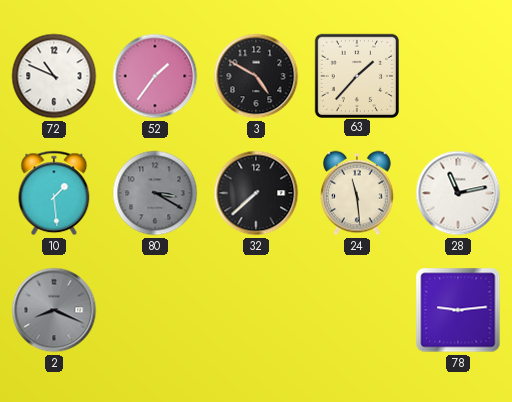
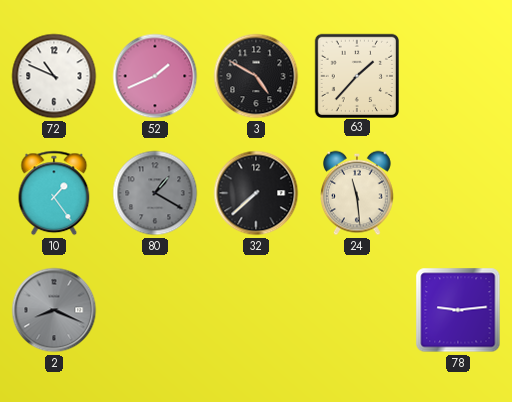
52: 1:36 -> 1:41 (155, 76)
10: 1:29 -> 1:24 (54, 193)
80: 3:20 -> 1:20 (155, 193)
28: 11:13 -> none (458, 193)
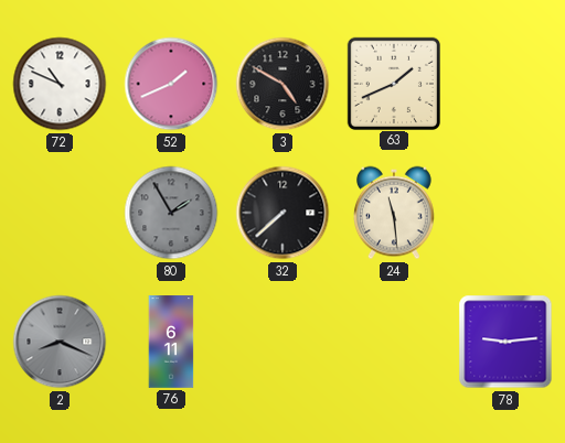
63: 1:37 -> 1:41 (393, 83)
10: 1:24 -> none (54, 193)
80: 1:20 -> 1:55 (171, 213)
76: none -> 6:11 (171, 342)
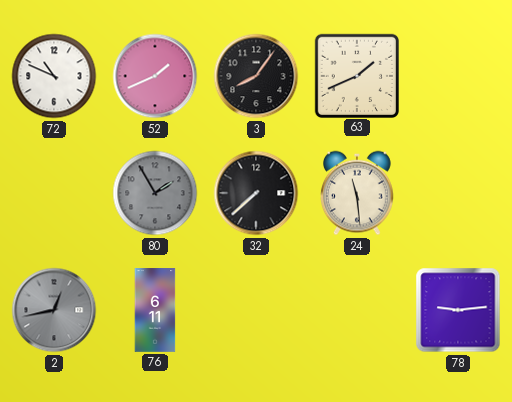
3: 4:50 -> 8:06 (256, 76)
2: 8:19 -> 12:43 (54, 310)
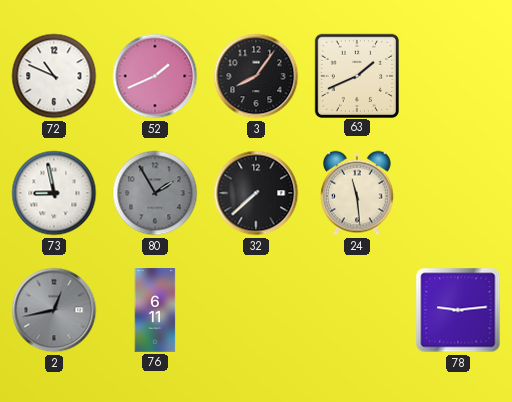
73: none -> 8:58 (54, 193)
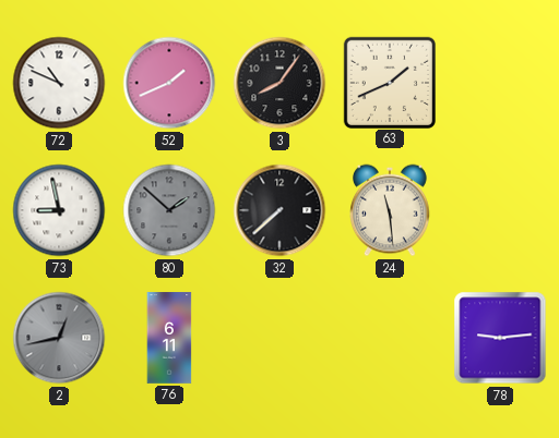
80: 1:55 -> 1:52 (169, 210)
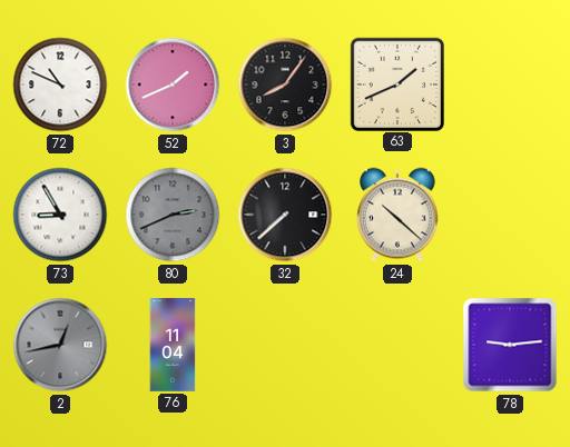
73: 8:58 -> 8:55 (60, 215)
80: 1:52 -> 2:41 (173, 215)
24: 11:29 -> 10:22 (399, 215)
76: 6:11 -> 11:04 (173, 345)
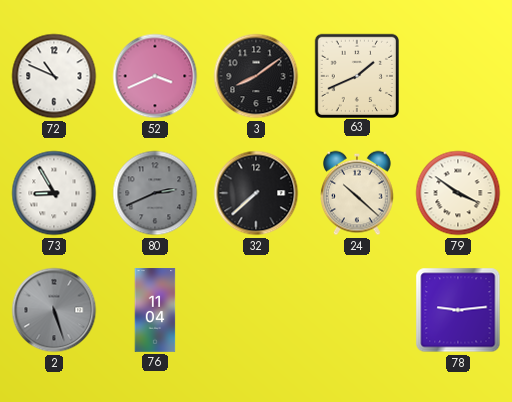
52: 1:41 -> 3:41 (155, 76)
3: 8:06 -> 8:09 (256, 76)
79: none -> 3:51 (458, 193)
2: 12:43 -> 5:27 (54, 310)
